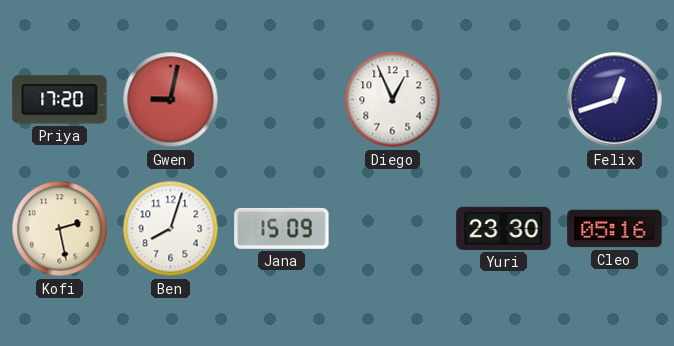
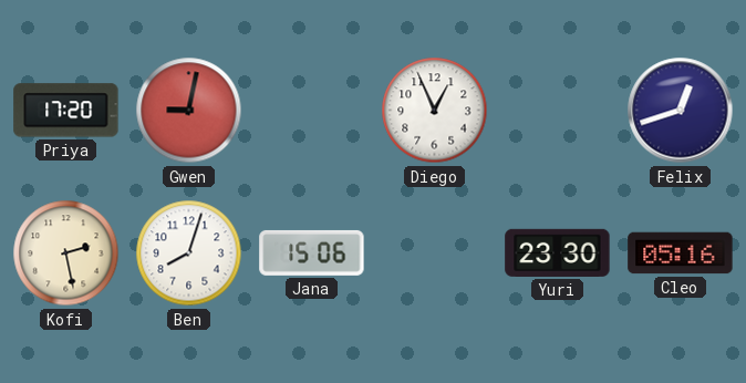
Jana: 15:09 -> 15:06 (312, 252)
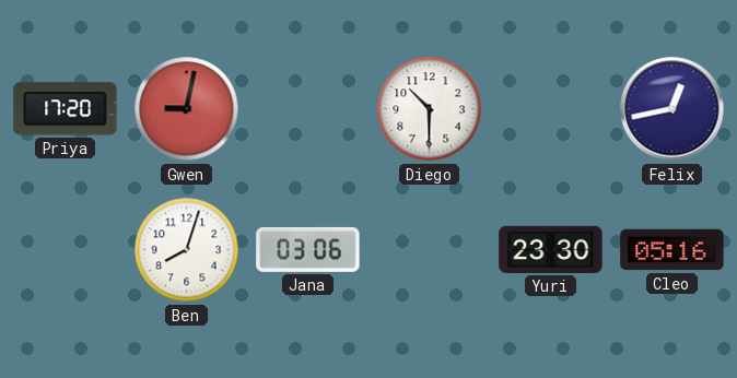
Diego: 12:56 -> 10:30 (430, 109)
Felix: 12:42 -> 12:43 (672, 109)
Kofi: 2:28 -> none (66, 253)
Jana: 15:06 -> 03:06 (308, 249)
